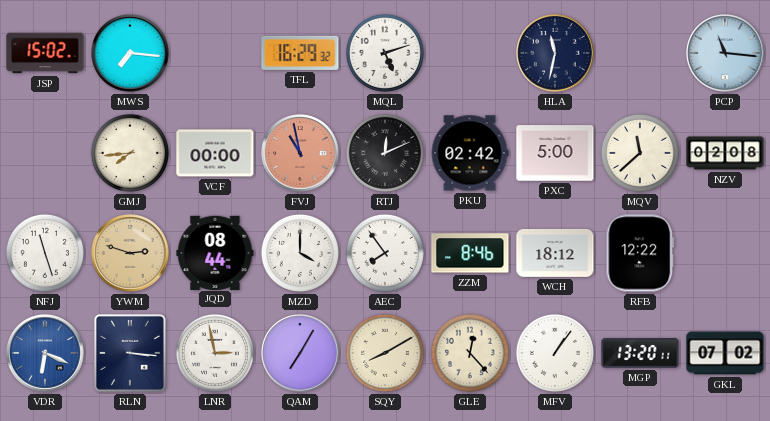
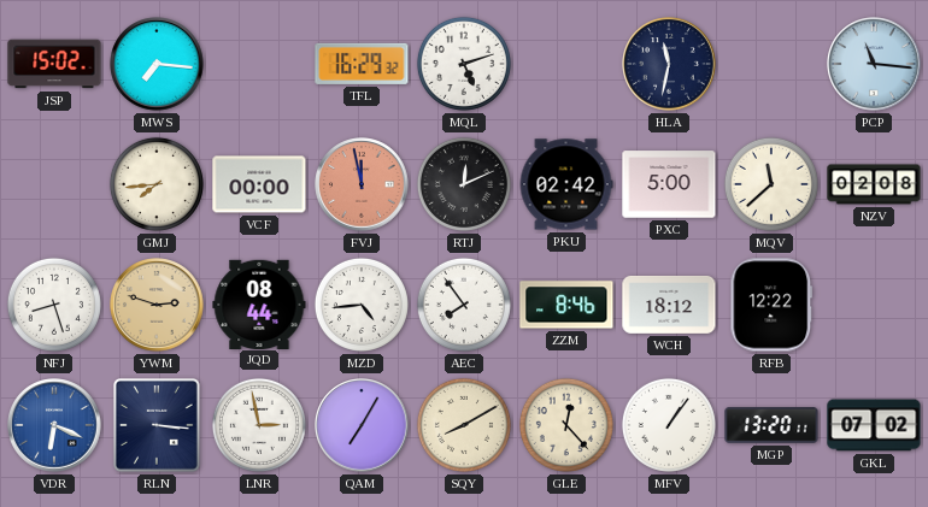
FVJ: 10:58 -> 11:58 (362, 184)
NFJ: 11:27 -> 8:27 (54, 305)
MZD: 4:00 -> 4:44 (362, 305)
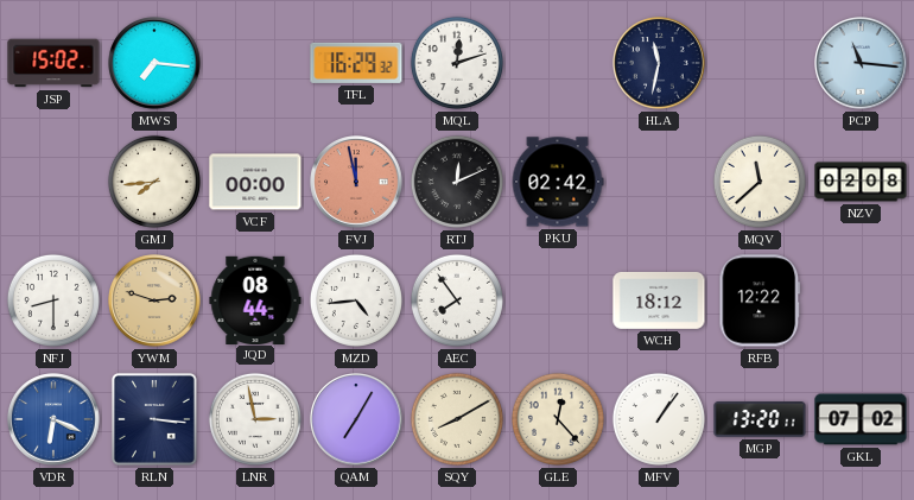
MQL: 5:12 -> 12:12 (457, 63)
PXC: 5:00 -> none (669, 184)
NFJ: 8:27 -> 8:30 (53, 300)
ZZM: 8:46 -> none (566, 305)
